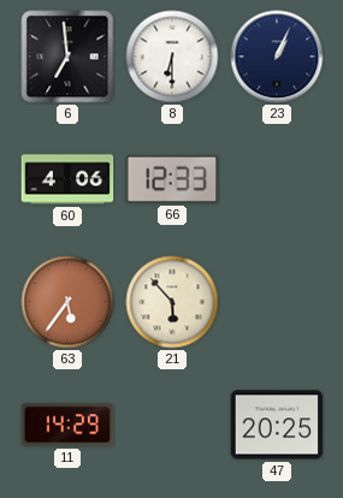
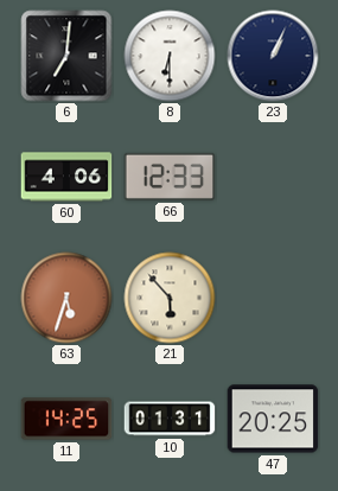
6: 6:59 -> 7:01 (66, 56)
63: 5:36 -> 5:33 (66, 298)
11: 14:29 -> 14:25 (66, 419)
10: none -> 01:31 (170, 419)
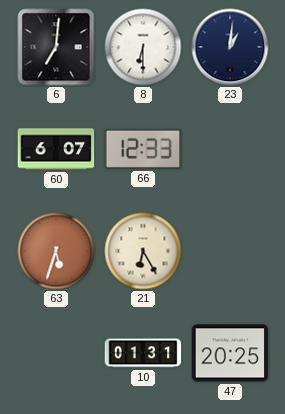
23: 1:04 -> 1:01 (230, 47)
60: 4:06 -> 6:07 (56, 149)
21: 5:53 -> 6:25 (143, 251)
11: 14:25 -> none (66, 419)
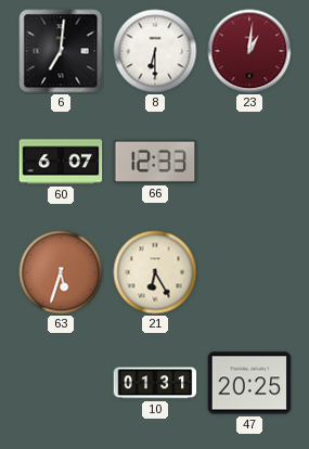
23 dial: navy -> burgundy (249, 51)
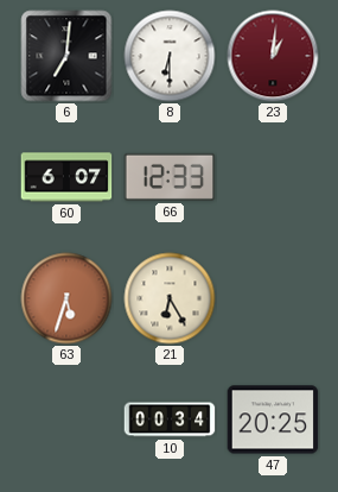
10: 01:31 -> 00:34 (170, 420)
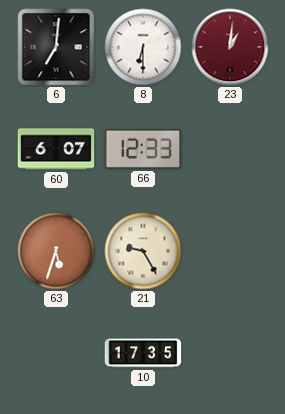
21: 6:25 -> 9:25 (143, 251)
10: 00:34 -> 17:35 (143, 353)
47: 20:25 -> none (273, 420)
